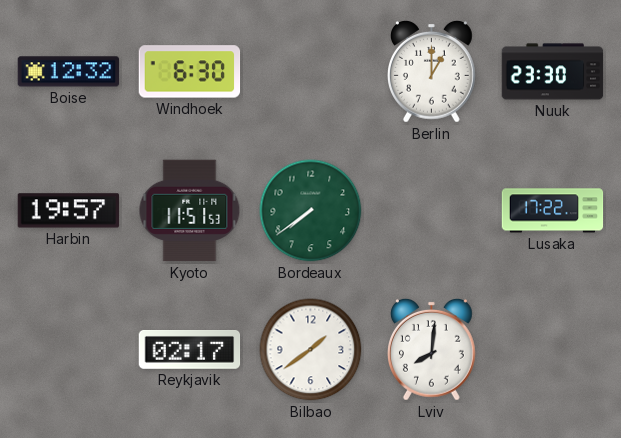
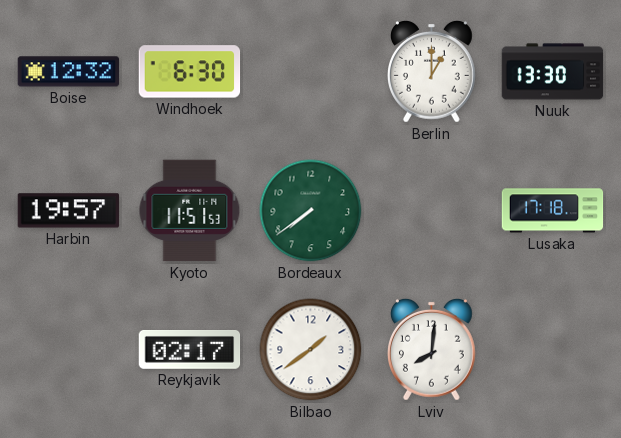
Nuuk: 23:30 -> 13:30 (553, 72)
Lusaka: 17:22 -> 17:18 (553, 211)
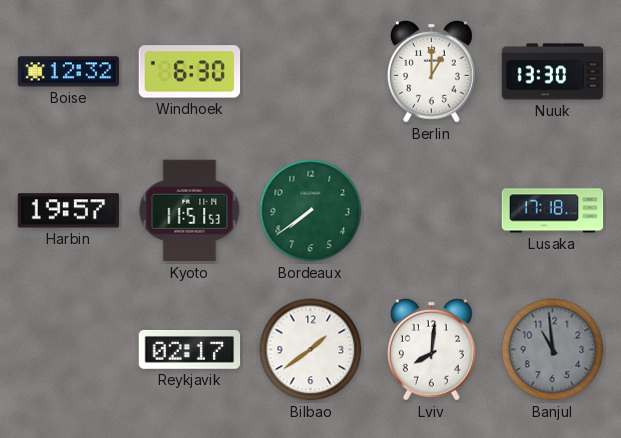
Banjul: none -> 10:59 (553, 350)
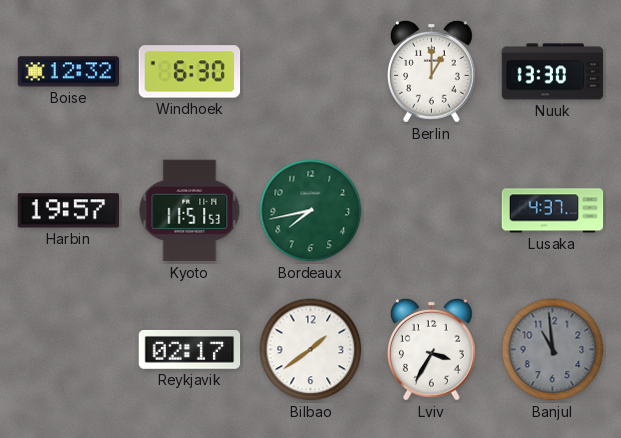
Bordeaux: 7:39 -> 7:43 (311, 211)
Lusaka: 17:18 -> 4:37 (553, 211)
Lviv: 8:01 -> 3:35 (432, 349)
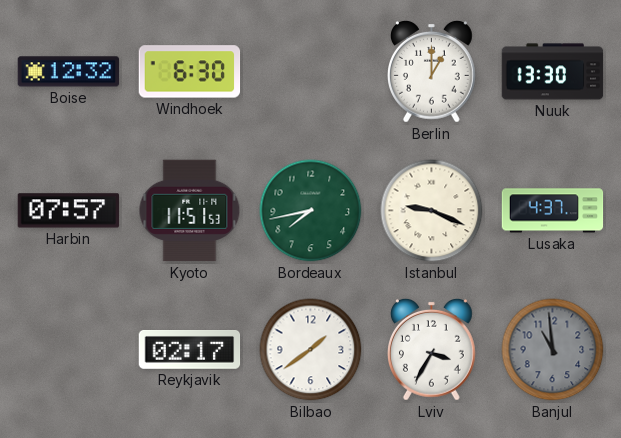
Harbin: 19:57 -> 07:57 (69, 211)
Istanbul: none -> 9:19 (432, 211)
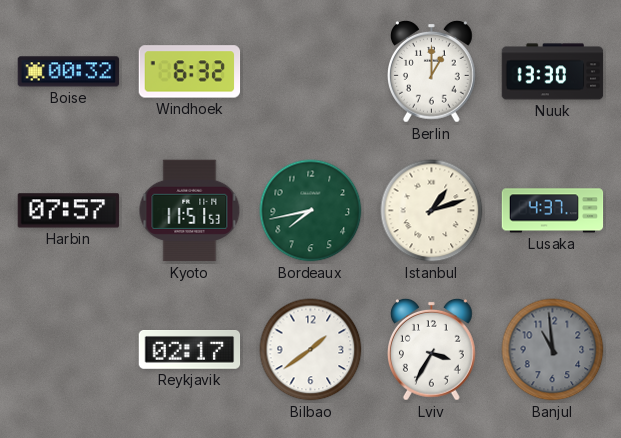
Boise: 12:32 -> 00:32 (69, 72)
Windhoek: 6:30 -> 6:32 (190, 72)
Istanbul: 9:19 -> 1:12 (432, 211)
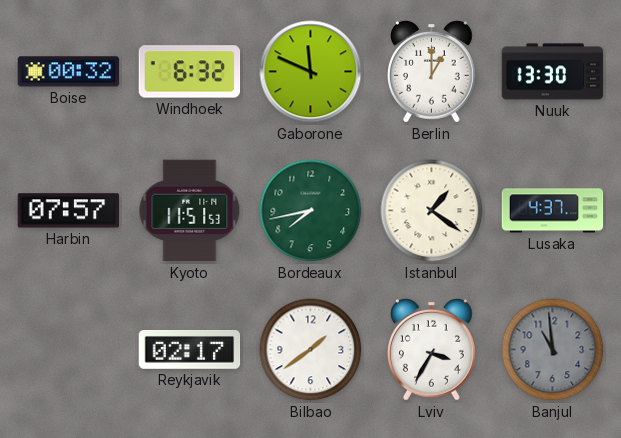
Gaborone: none -> 11:49 (311, 72)
Istanbul: 1:12 -> 1:21 (432, 211)
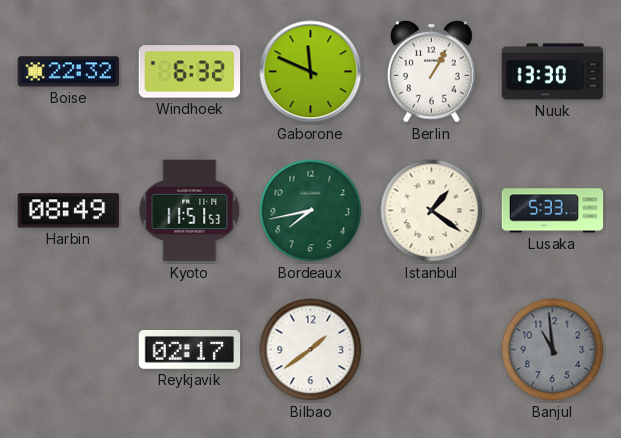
Boise: 00:32 -> 22:32 (69, 72)
Berlin: 1:00 -> 1:05 (432, 71)
Harbin: 07:57 -> 08:49 (69, 211)
Lusaka: 4:37 -> 5:33 (553, 211)
Lviv: 3:35 -> none (432, 349)
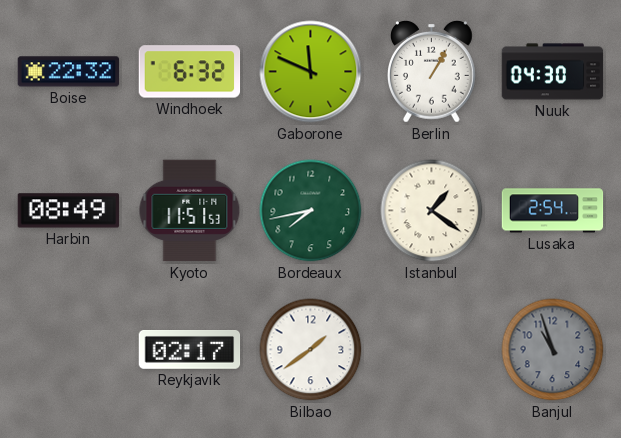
Nuuk: 13:30 -> 04:30 (553, 72)
Lusaka: 5:33 -> 2:54 (553, 211)
Banjul: 10:59 -> 10:57 (553, 350)
